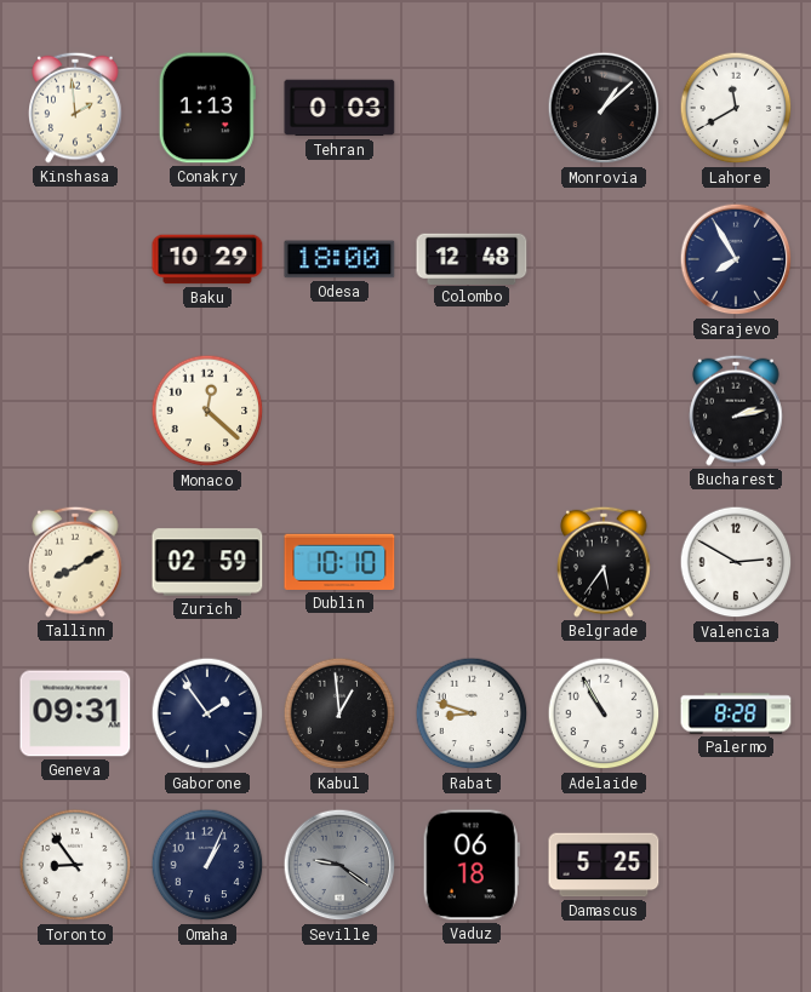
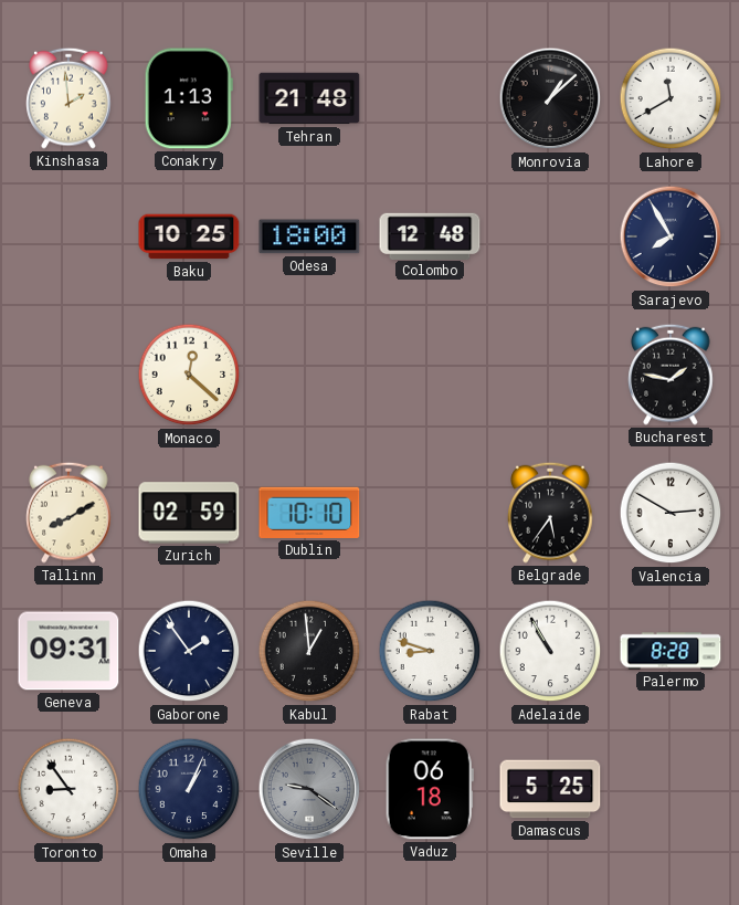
Tehran: 0:03 -> 21:48 (309, 98)
Baku: 10:29 -> 10:25 (189, 236)
Bucharest: 2:13 -> 1:47 (671, 375)
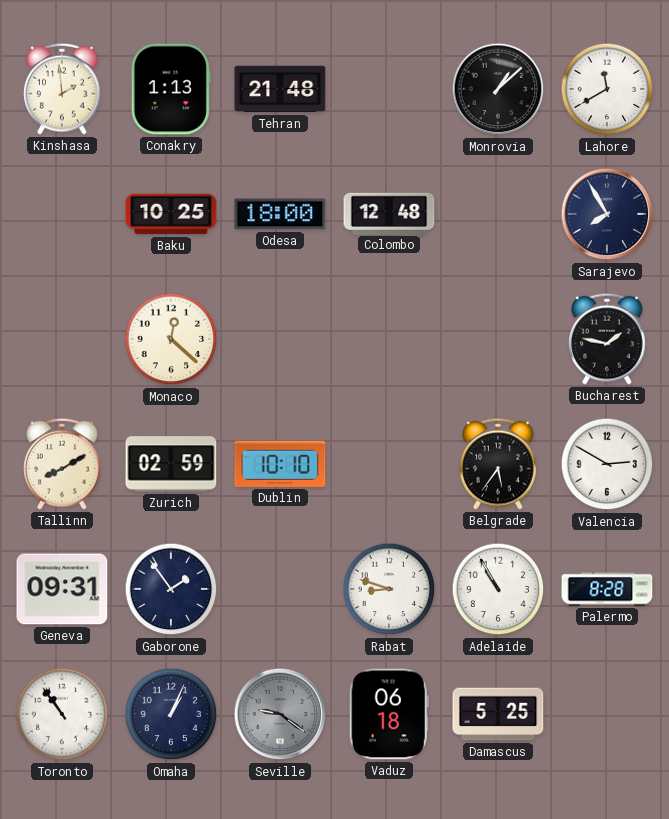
Kabul: 12:59 -> none (309, 651)
Toronto: 8:54 -> 10:54 (62, 714)
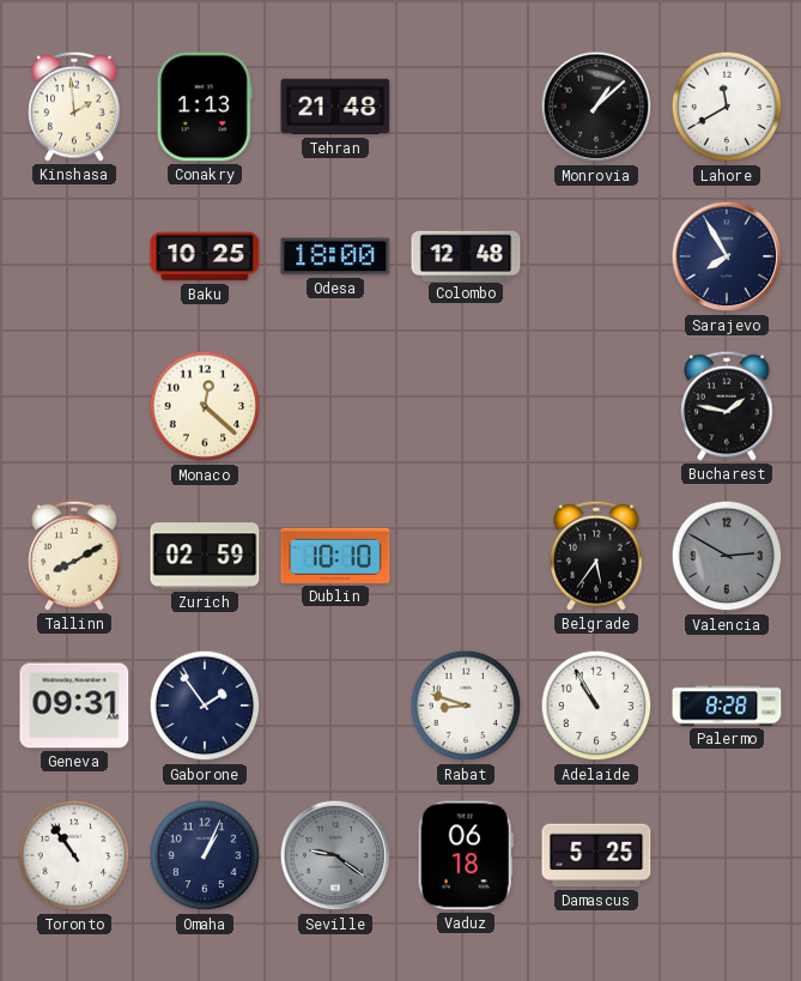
Valencia dial: white -> grey (727, 556)
